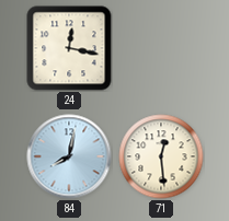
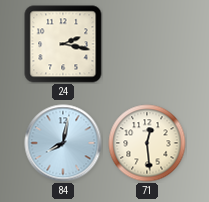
24: 12:17 -> 2:17 (63, 44)
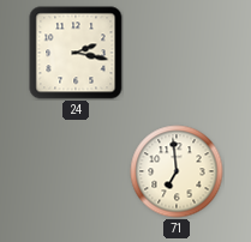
84: 8:02 -> none (63, 143)
71: 12:29 -> 6:59 (177, 171)
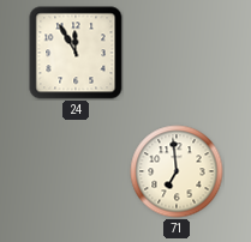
24: 2:17 -> 11:55 (76, 53)
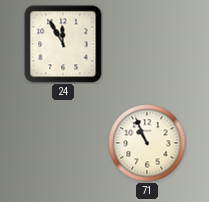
71: 6:59 -> 10:56 (147, 143)
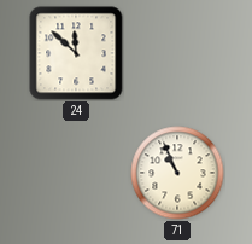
24: 11:55 -> 11:52 (76, 53)
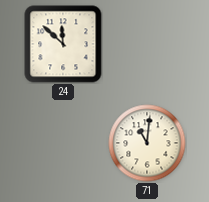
71: 10:56 -> 11:01 (147, 143)
